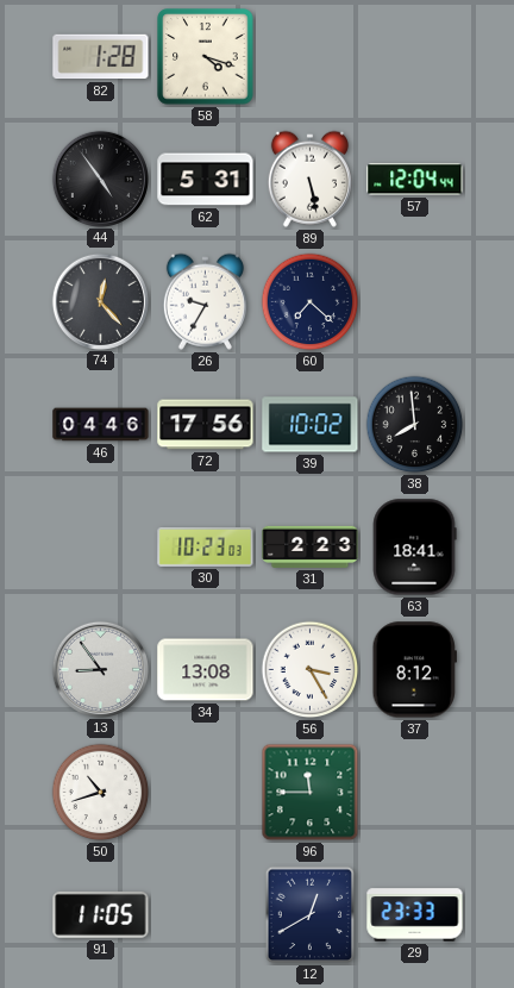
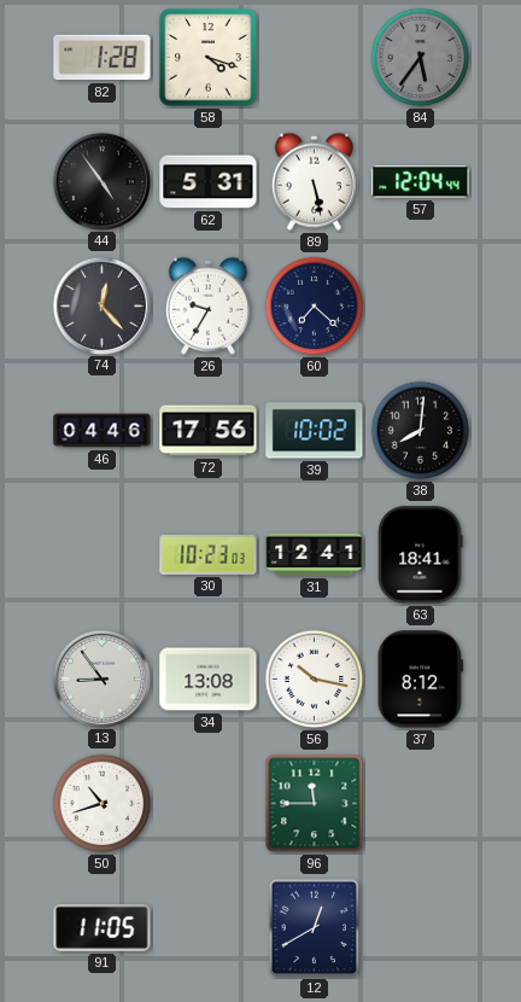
84: none -> 5:36 (421, 58)
38: 7:59 -> 8:01 (421, 431)
31: 2:23 -> 12:41 (315, 554)
56: 3:25 -> 10:17 (315, 680)
29: 23:33 -> none (415, 915)
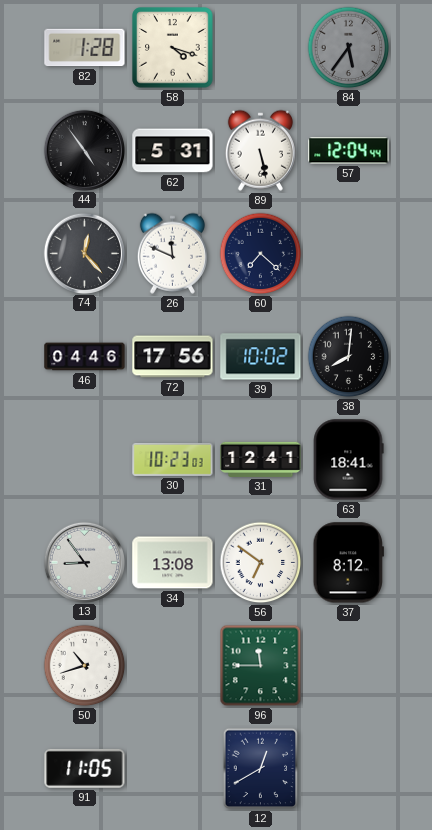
26: 9:35 -> 11:49 (172, 253)
56: 10:17 -> 6:51 (261, 563)
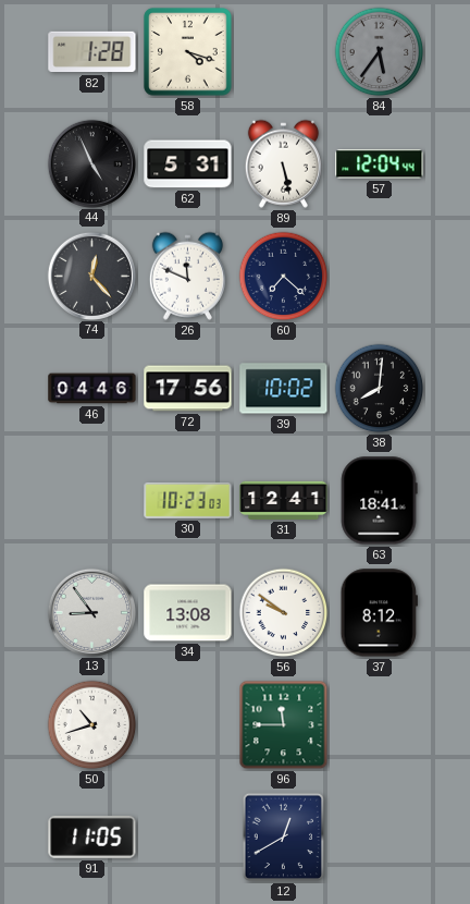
44: 4:54 -> 4:56 (91, 163)
56: 6:51 -> 9:51 (284, 613)
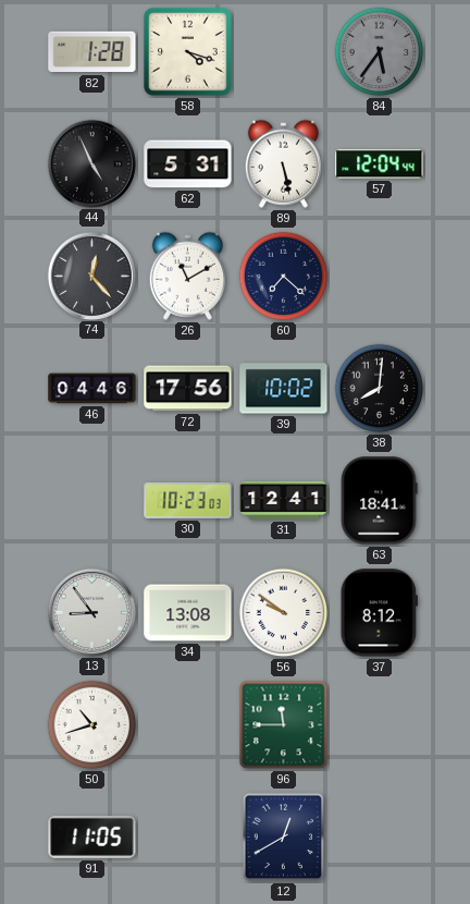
26: 11:49 -> 11:10 (187, 276)
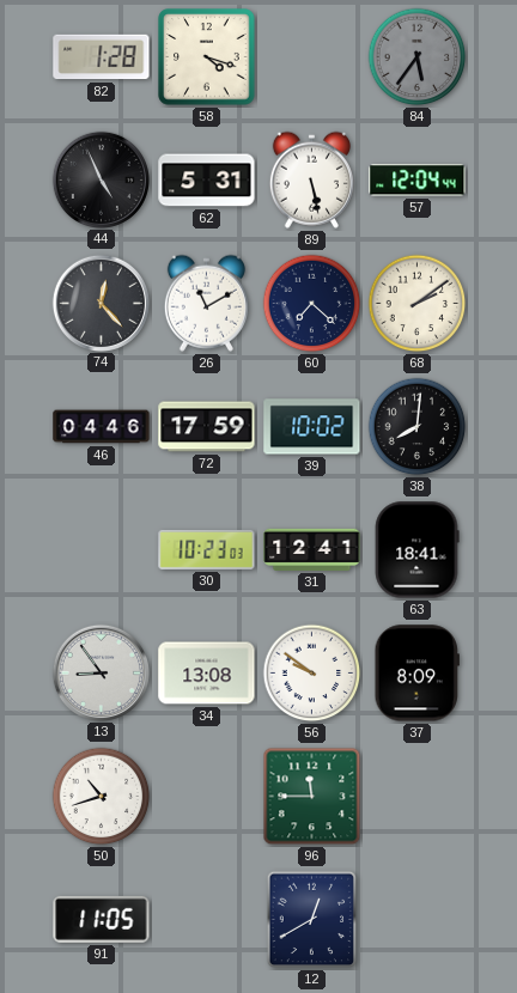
68: none -> 2:09 (418, 304)
72: 17:56 -> 17:59 (207, 427)
37: 8:12 -> 8:09 (416, 674)
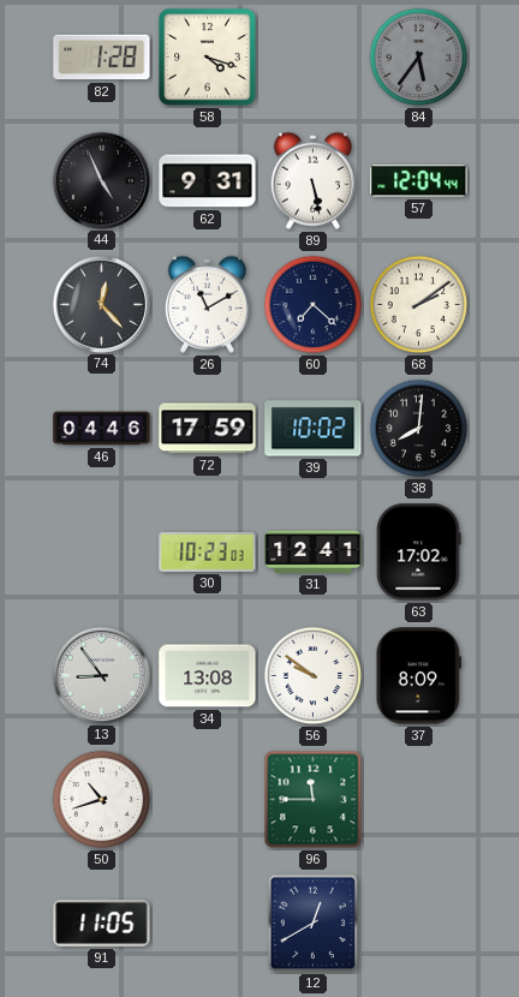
62: 5:31 -> 9:31 (208, 181)
63: 18:41 -> 17:02 (418, 553)
